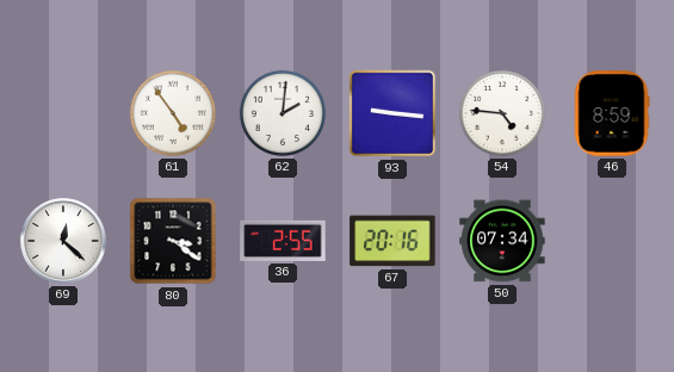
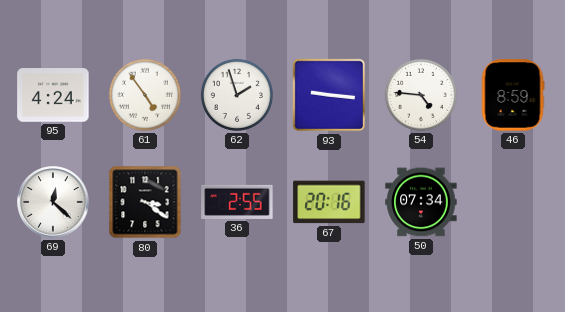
95: none -> 4:24 (53, 95)
62: 2:01 -> 1:57 (237, 95)
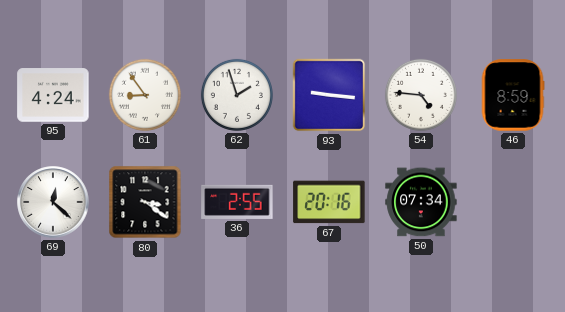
61: 4:54 -> 8:54 (145, 95)
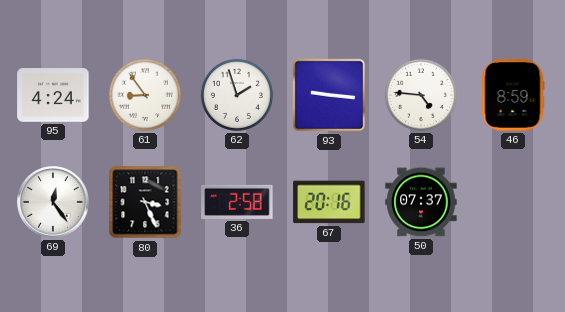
69: 12:22 -> 12:24 (53, 202)
80: 3:21 -> 3:26 (145, 202)
36: 2:55 -> 2:58 (237, 202)
50: 07:34 -> 07:37 (421, 202)
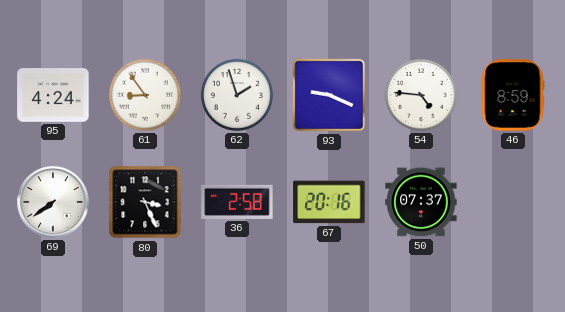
93: 9:16 -> 9:19 (329, 95)
69: 12:24 -> 7:39 (53, 202)
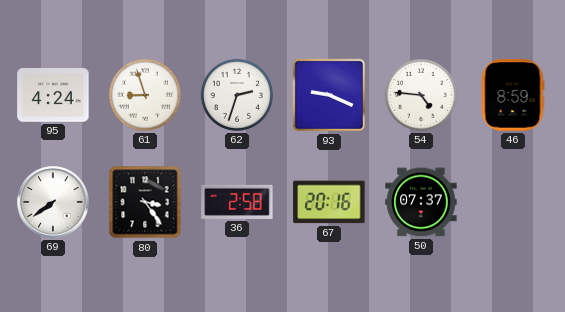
61: 8:54 -> 8:57 (145, 95)
62: 1:57 -> 2:33 (237, 95)
80: 3:26 -> 3:24 (145, 202)
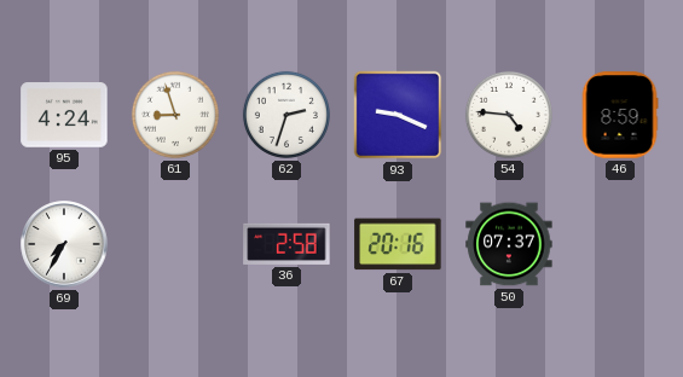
69: 7:39 -> 7:35 (64, 244)
80: 3:24 -> none (145, 202)
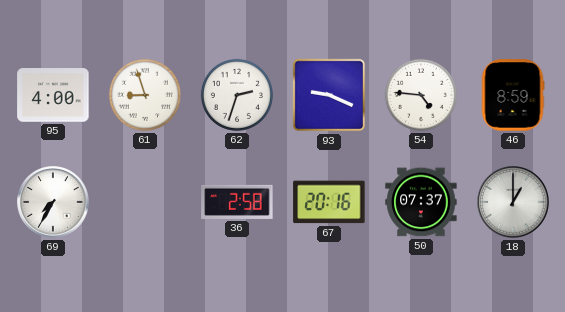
95: 4:24 -> 4:00 (53, 95)
18: none -> 1:00 (513, 202)
